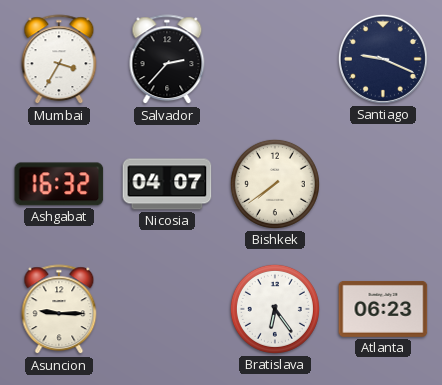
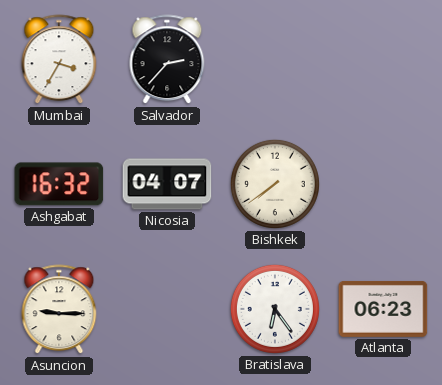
Santiago: 9:19 -> none (383, 59)
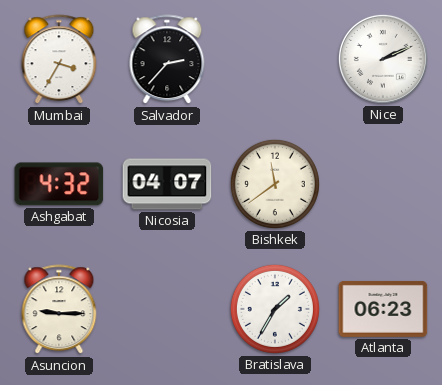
Nice: none -> 2:11 (383, 59)
Ashgabat: 16:32 -> 4:32 (59, 184)
Bishkek: 7:39 -> 11:39 (275, 184)
Bratislava: 6:24 -> 1:35 (275, 309)
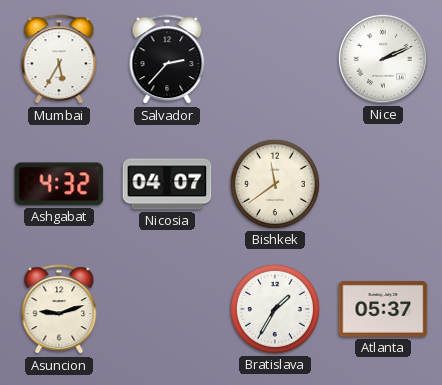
Mumbai: 3:35 -> 5:35 (59, 60)
Asuncion: 9:15 -> 9:12 (59, 310)
Atlanta: 06:23 -> 05:37 (383, 309)
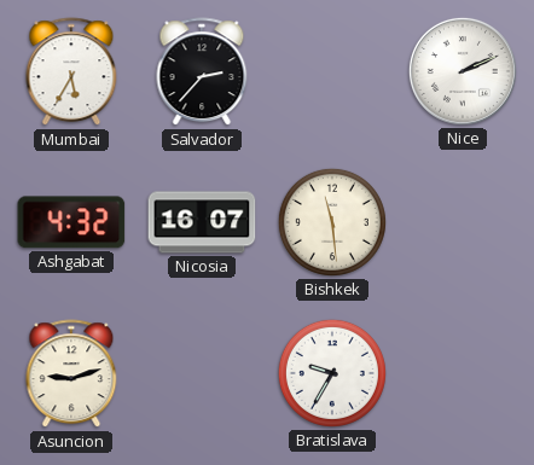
Nicosia: 04:07 -> 16:07 (202, 222)
Bishkek: 11:39 -> 11:29 (332, 222)
Bratislava: 1:35 -> 9:35 (332, 373)
Atlanta: 05:37 -> none (383, 309)
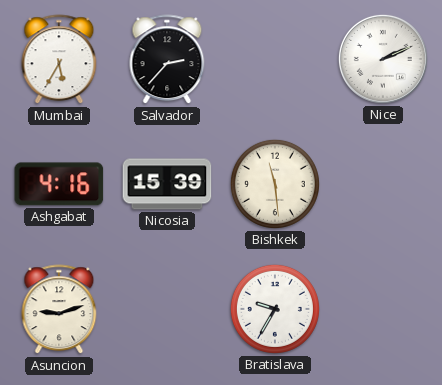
Ashgabat: 4:32 -> 4:16 (59, 184)
Nicosia: 16:07 -> 15:39 (167, 184)
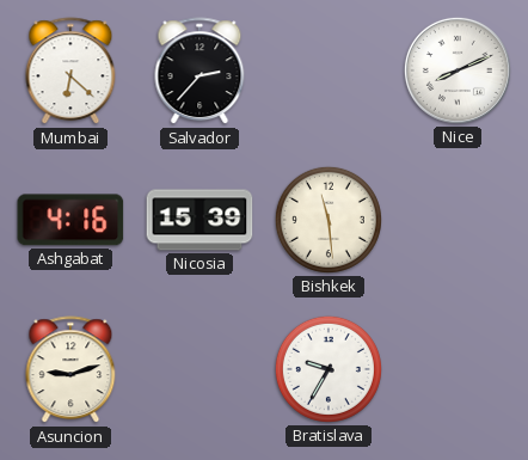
Mumbai: 5:35 -> 6:22 (70, 72)
Nice: 2:11 -> 8:11 (458, 70)
